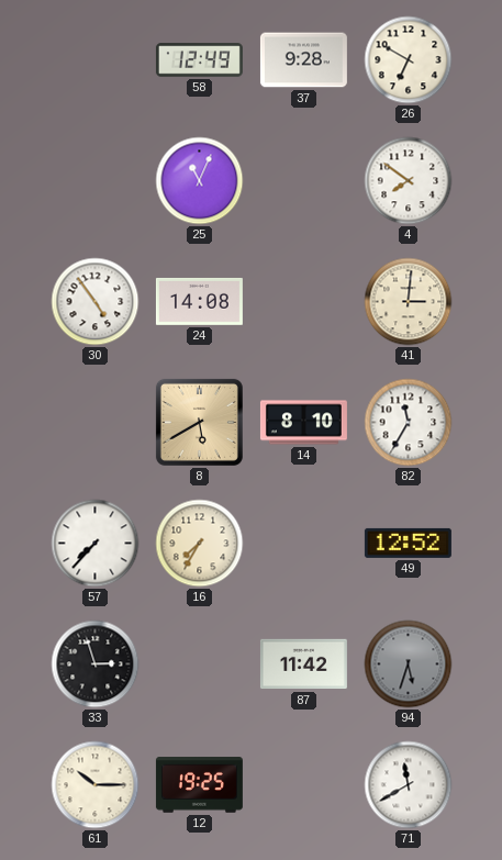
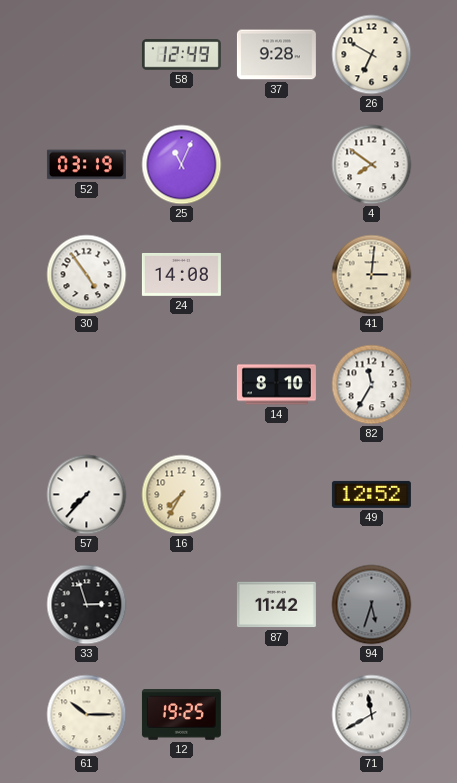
52: none -> 03:19 (86, 165)
8: 5:40 -> none (199, 422)
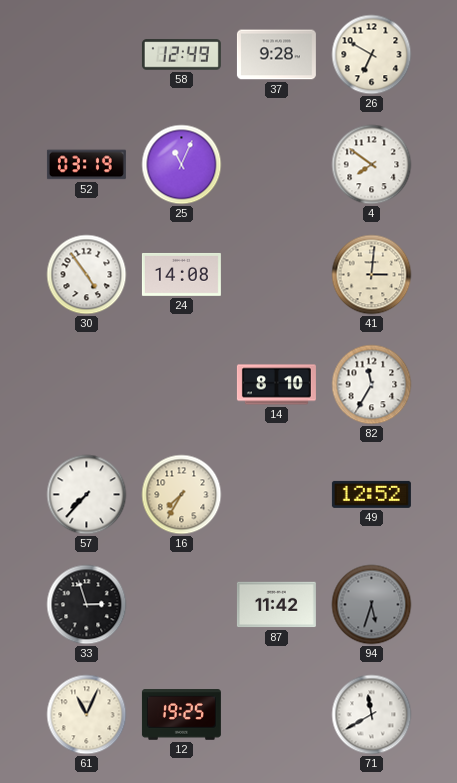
61: 10:15 -> 11:04 (87, 715)
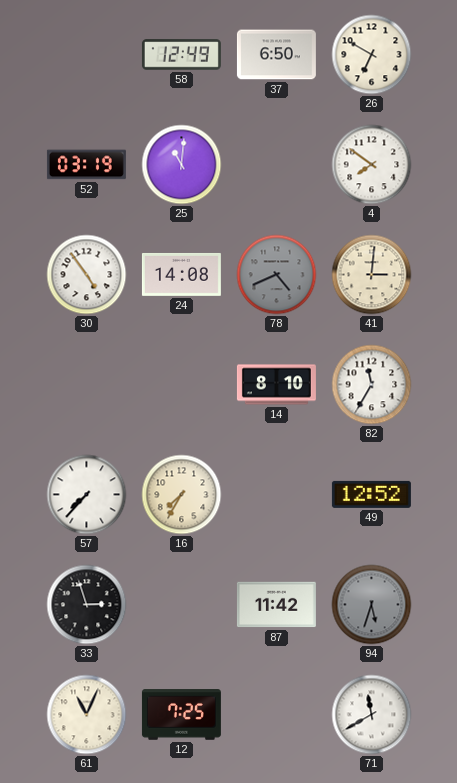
37: 9:28 -> 6:50 (276, 55)
25: 11:04 -> 11:01 (182, 165)
78: none -> 4:41 (277, 275)
12: 19:25 -> 7:25 (181, 715)
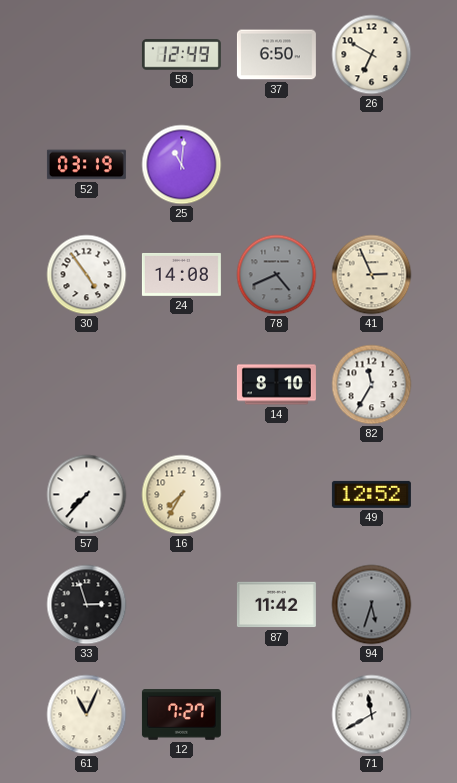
4: 7:51 -> none (372, 165)
41: 3:01 -> 2:56 (372, 275)
12: 7:25 -> 7:27 (181, 715)
